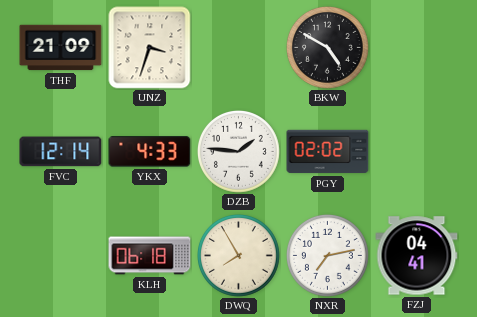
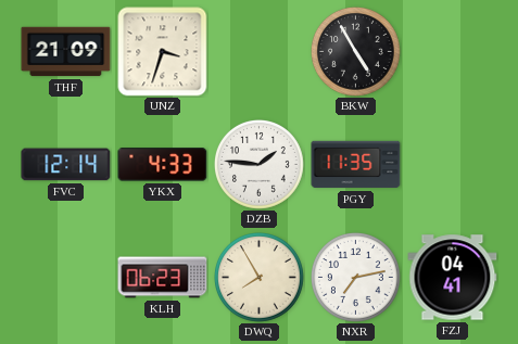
BKW: 4:50 -> 4:55 (356, 52)
PGY: 02:02 -> 11:35 (356, 165)
KLH: 06:18 -> 06:23 (163, 278)
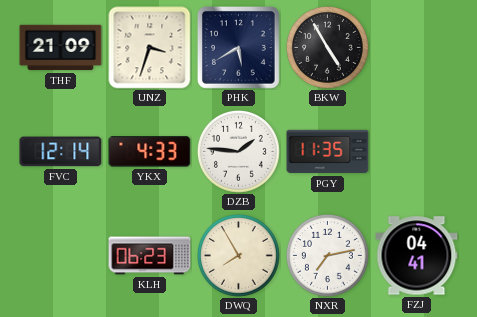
PHK: none -> 5:40 (239, 48)
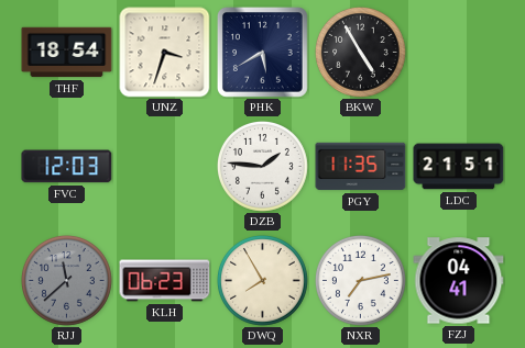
THF: 21:09 -> 18:54 (67, 53)
FVC: 12:14 -> 12:03 (67, 167)
YKX: 4:33 -> none (150, 152)
LDC: none -> 21:51 (459, 167)
RJJ: none -> 11:38 (67, 281)
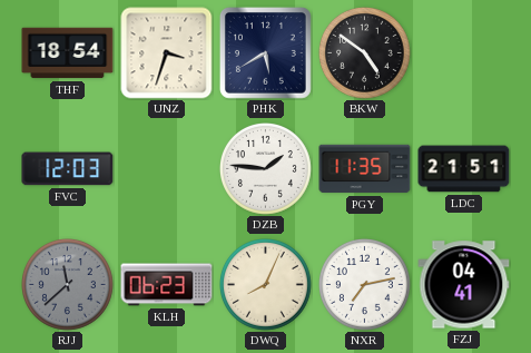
BKW: 4:55 -> 4:51 (365, 53)
DWQ: 7:55 -> 8:04 (266, 285)
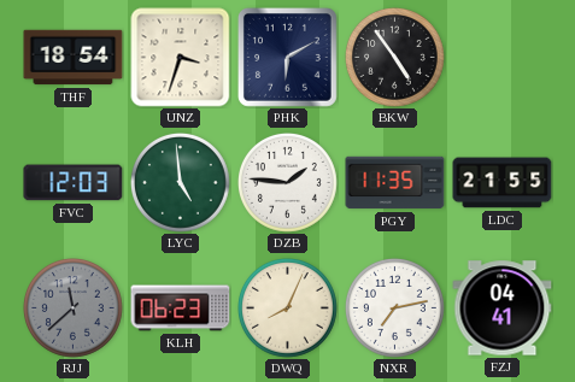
PHK: 5:40 -> 6:10 (288, 58)
BKW: 4:51 -> 4:54 (395, 58)
LYC: none -> 4:59 (181, 183)
LDC: 21:51 -> 21:55 (503, 183)
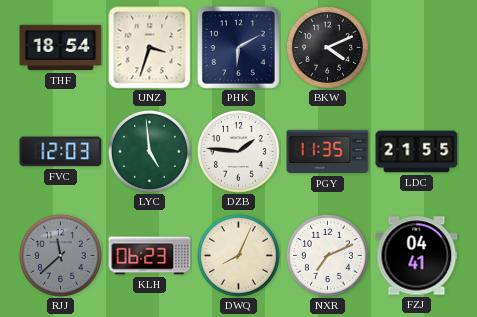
BKW: 4:54 -> 4:11 (328, 48)
NXR: 7:13 -> 7:11 (328, 256)
